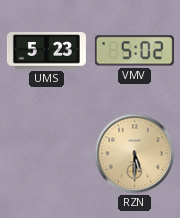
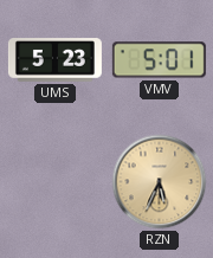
VMV: 5:02 -> 5:01 (159, 60)
RZN: 5:30 -> 5:34 (160, 182)
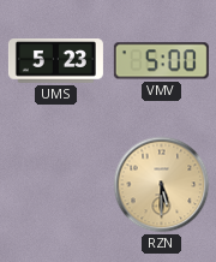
VMV: 5:01 -> 5:00 (161, 61)
RZN: 5:34 -> 5:30 (162, 185)
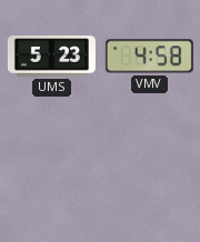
VMV: 5:00 -> 4:58 (149, 57)
RZN: 5:30 -> none (162, 185)
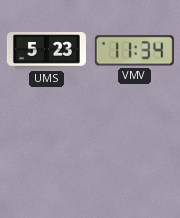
VMV: 4:58 -> 11:34 (134, 51)
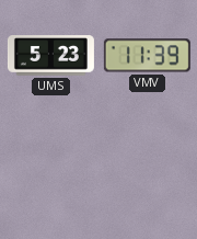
VMV: 11:34 -> 11:39 (147, 56)
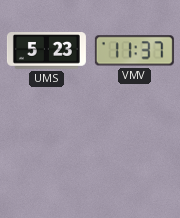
VMV: 11:39 -> 11:37 (134, 51)
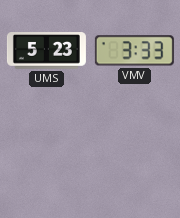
VMV: 11:37 -> 3:33 (134, 51)
